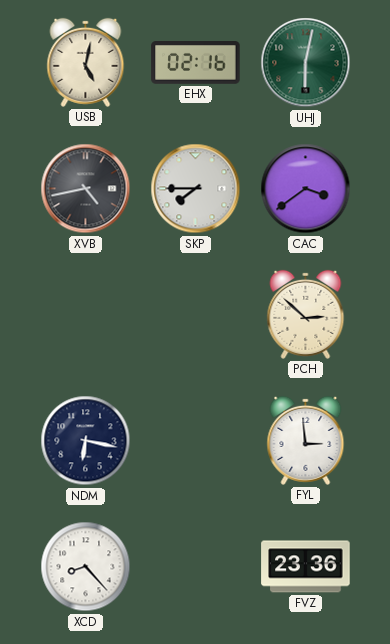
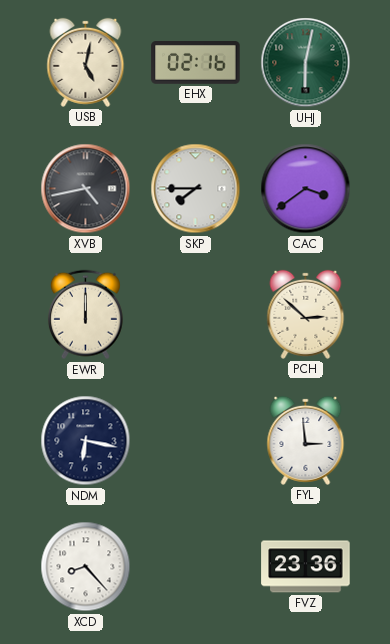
EWR: none -> 12:00 (85, 315)
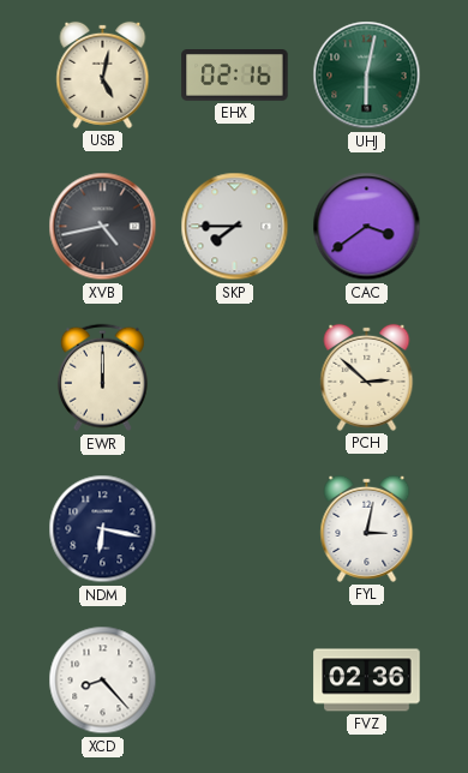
FYL: 2:59 -> 3:02 (367, 528)
FVZ: 23:36 -> 02:36 (367, 681)
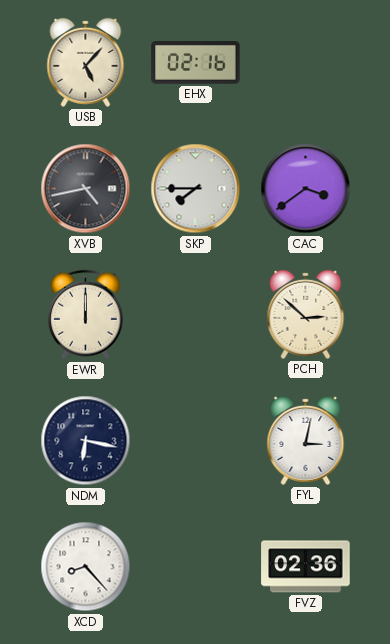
USB: 5:02 -> 5:07 (86, 62)
UHJ: 6:02 -> none (367, 76)
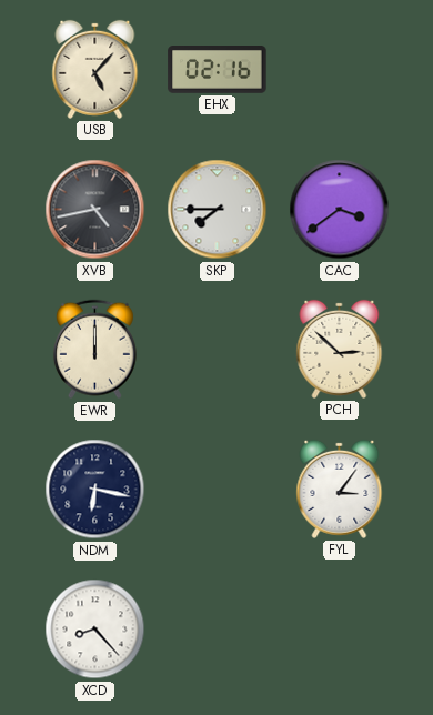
FYL: 3:02 -> 3:06 (340, 489)
FVZ: 02:36 -> none (306, 567)
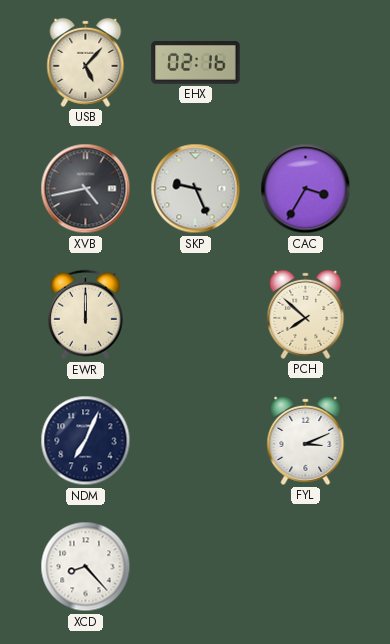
SKP: 7:45 -> 9:26 (196, 189)
CAC: 3:39 -> 3:35 (306, 189)
PCH: 2:52 -> 7:52 (306, 314)
NDM: 6:17 -> 7:04 (86, 441)
FYL: 3:06 -> 3:11 (306, 440)
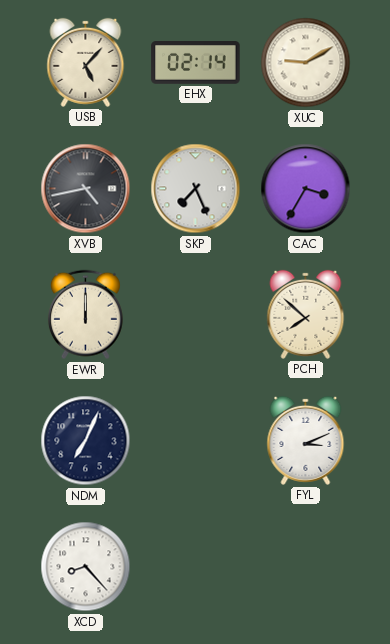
EHX: 02:16 -> 02:14 (196, 63)
XUC: none -> 9:10 (306, 63)
SKP: 9:26 -> 7:26 (196, 189)
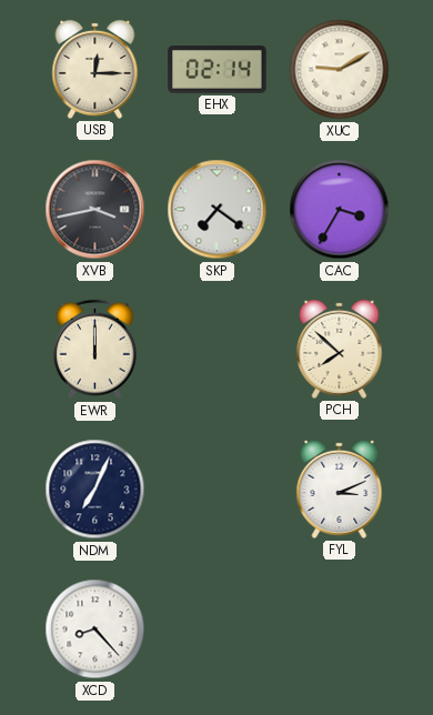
USB: 5:07 -> 12:15 (95, 69)
XVB: 4:43 -> 3:43 (95, 210)
SKP: 7:26 -> 7:21 (218, 210)
